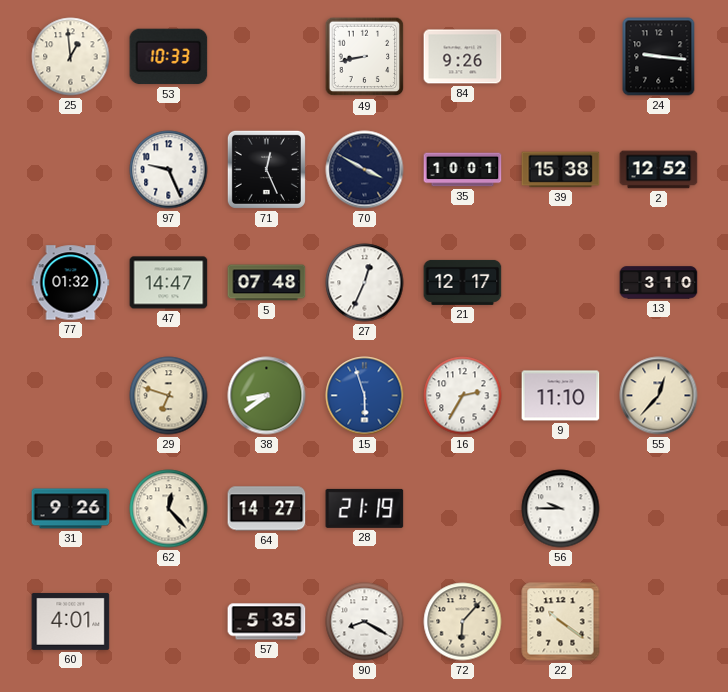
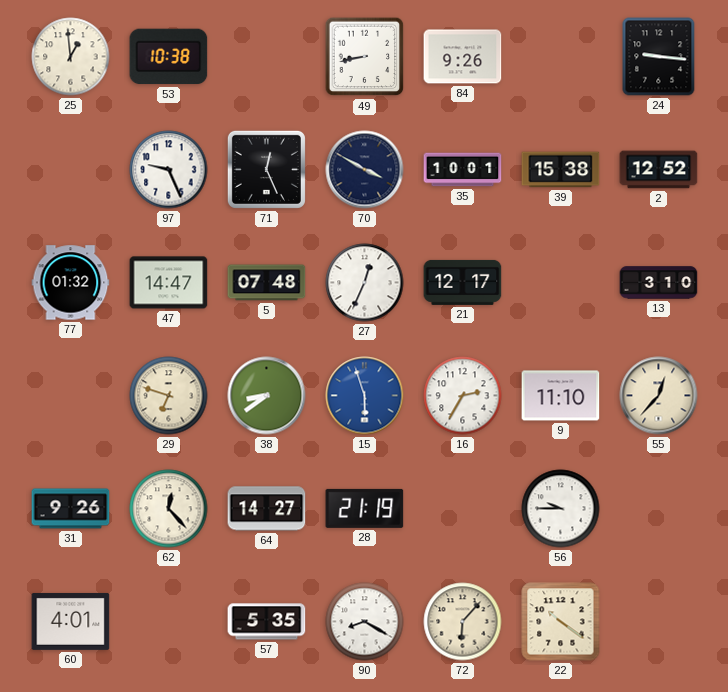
53: 10:33 -> 10:38 (169, 57)
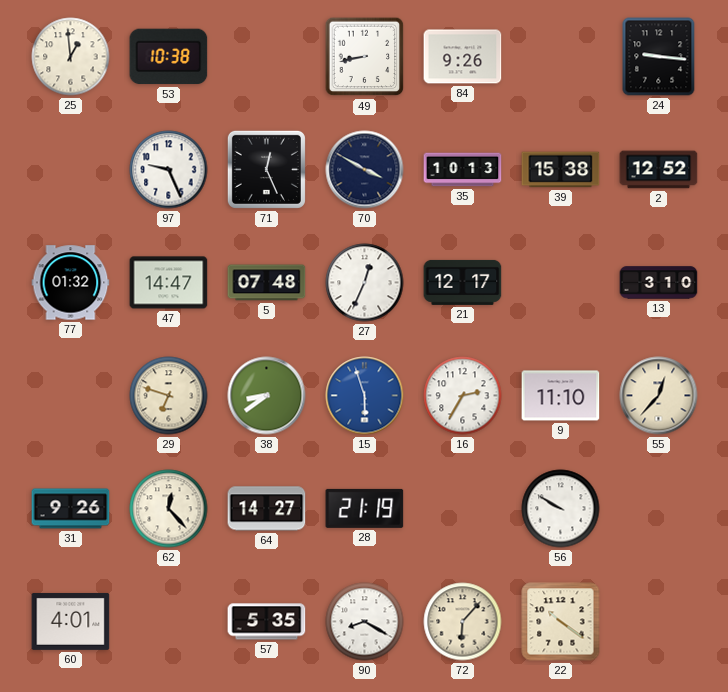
35: 10:01 -> 10:13 (463, 170)
56: 9:45 -> 9:50 (561, 509)
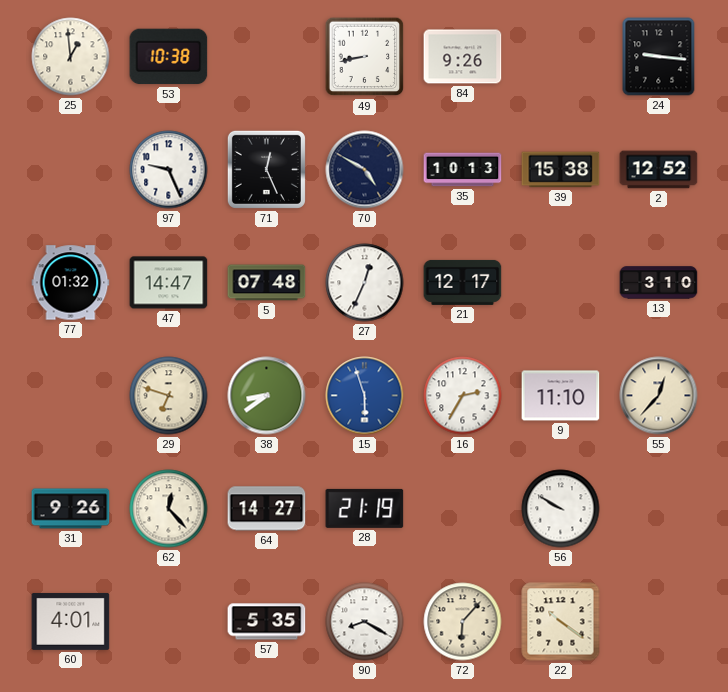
70: 3:50 -> 4:50 (365, 170)
